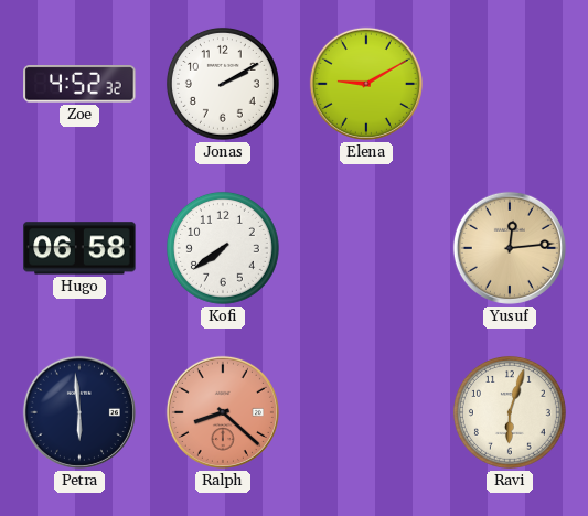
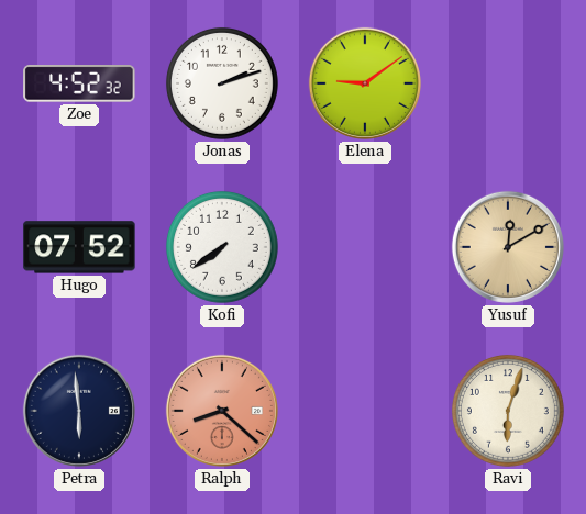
Jonas: 2:10 -> 2:12 (222, 83)
Elena: 9:10 -> 9:09 (365, 83)
Hugo: 06:58 -> 07:52 (79, 247)
Yusuf: 12:14 -> 12:10 (508, 247)
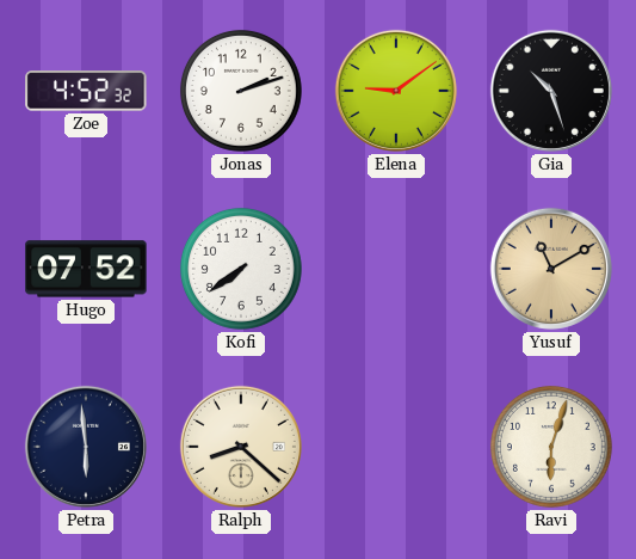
Gia: none -> 10:27 (551, 91)
Yusuf: 12:10 -> 11:10 (551, 269)
Ralph dial: salmon -> cream (241, 447)
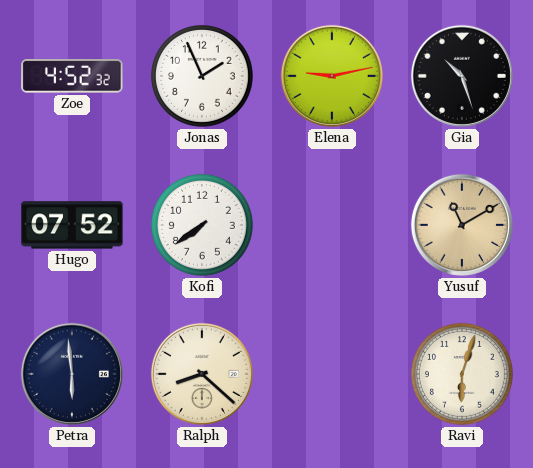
Jonas: 2:12 -> 1:56 (202, 76)
Elena: 9:09 -> 9:13 (332, 76)
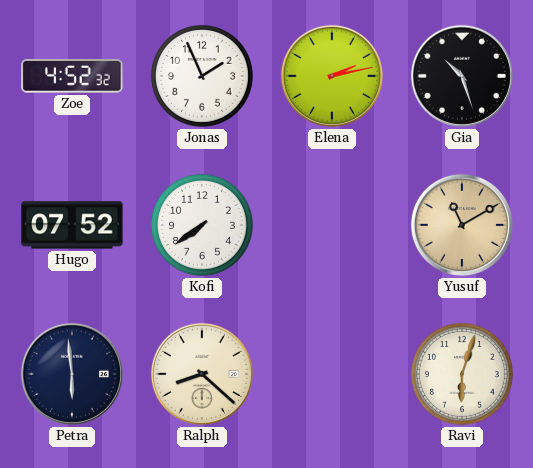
Elena: 9:13 -> 2:13 (332, 76)
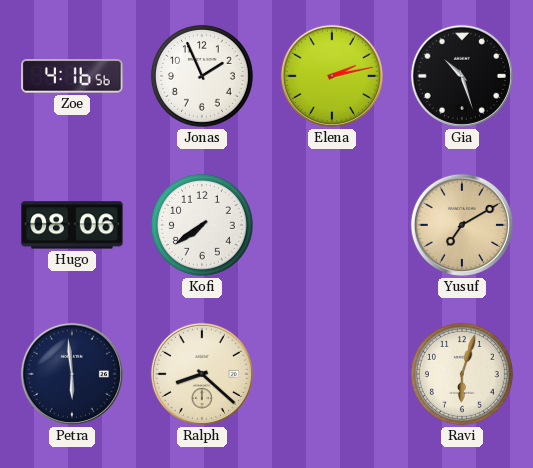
Zoe: 4:52 -> 4:16 (72, 76)
Hugo: 07:52 -> 08:06 (72, 225)
Yusuf: 11:10 -> 7:10 (462, 225)
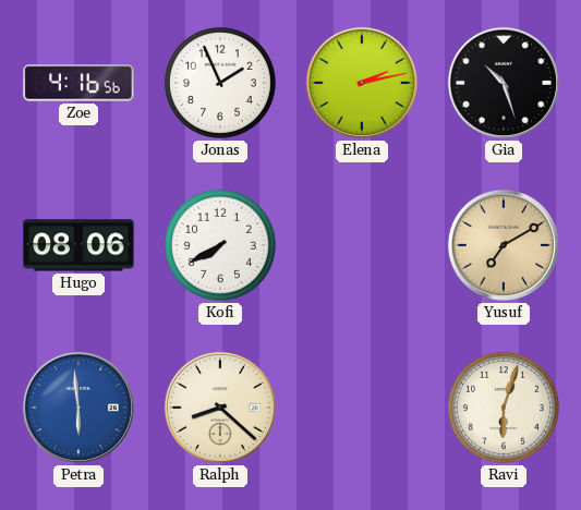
Kofi: 7:39 -> 7:40 (220, 245)
Petra dial: navy -> blue (78, 408)
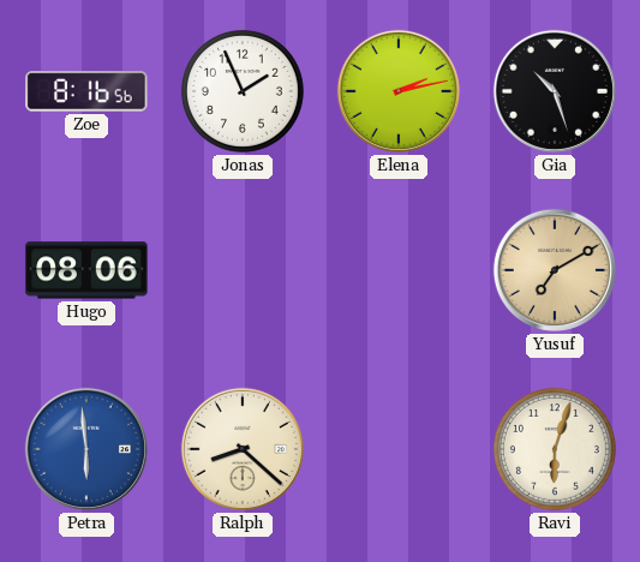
Zoe: 4:16 -> 8:16 (86, 91)
Kofi: 7:40 -> none (220, 245)
